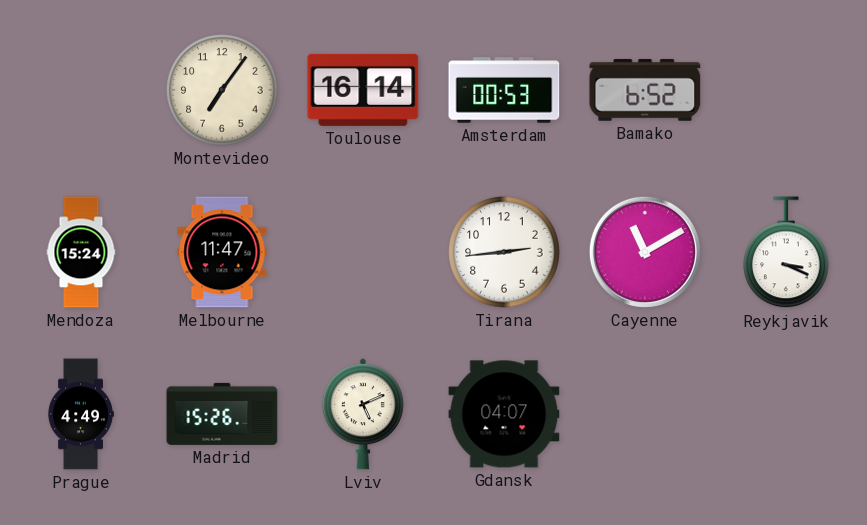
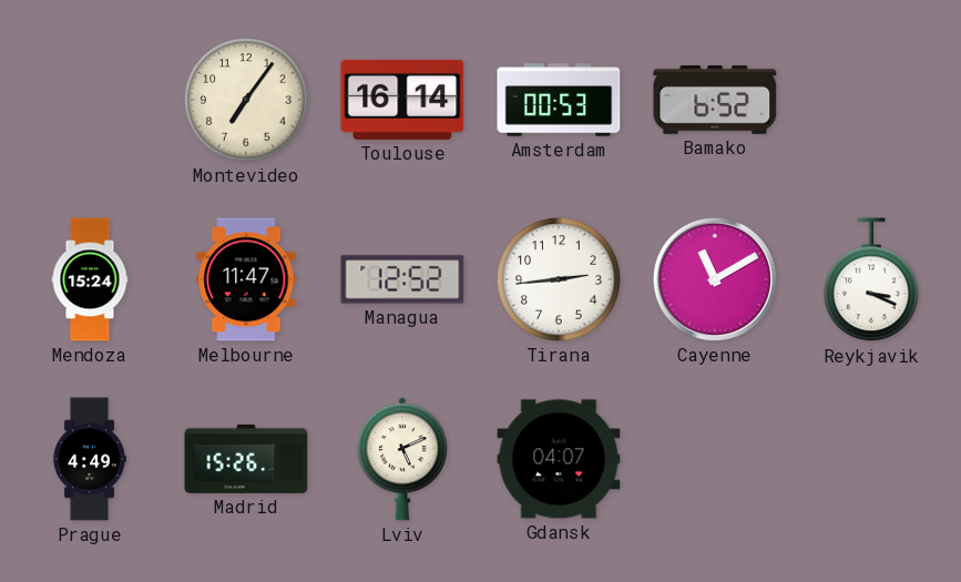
Managua: none -> 12:52 (402, 279)
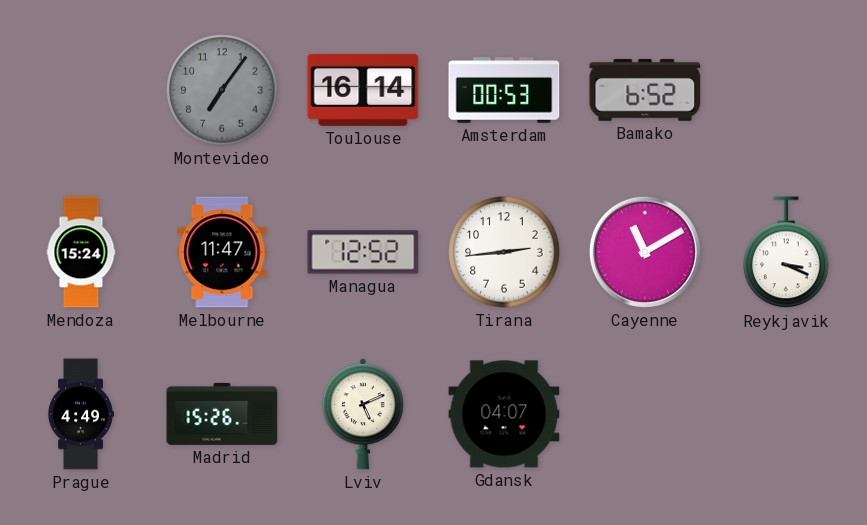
Montevideo dial: cream -> grey (222, 90)
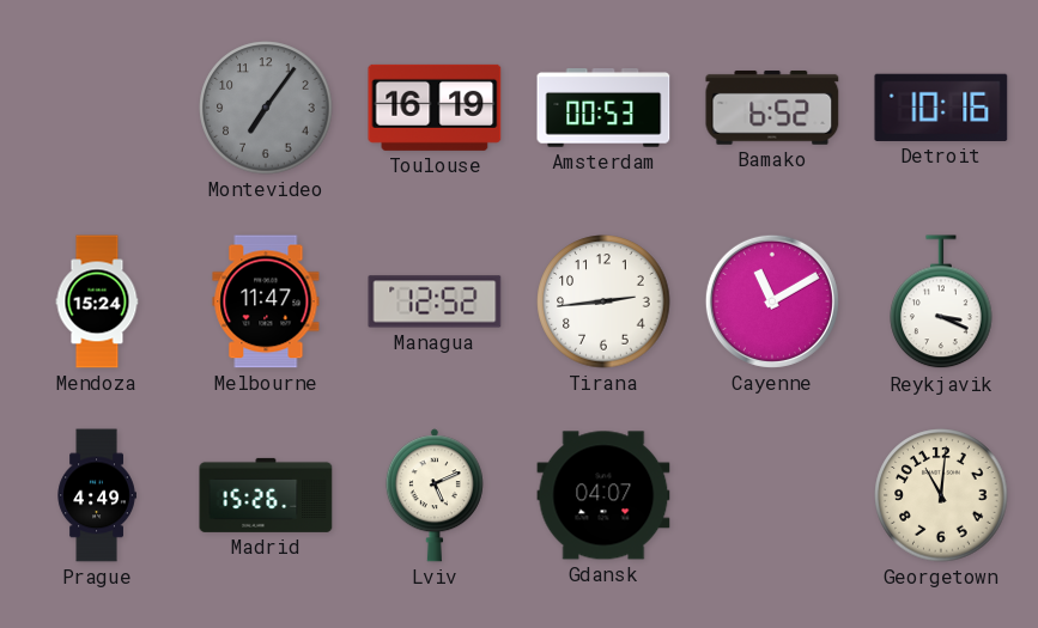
Toulouse: 16:14 -> 16:19 (435, 108)
Detroit: none -> 10:16 (941, 108)
Georgetown: none -> 11:01 (941, 495)
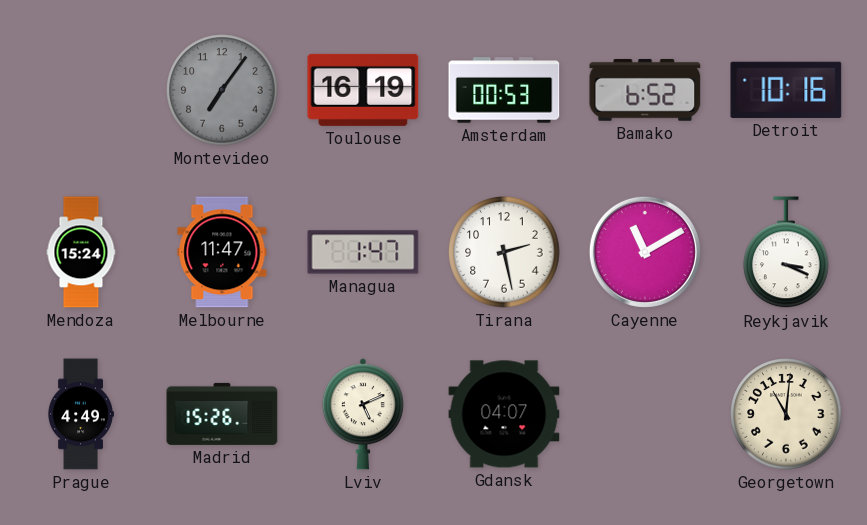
Managua: 12:52 -> 1:47 (363, 252)
Tirana: 2:44 -> 2:28 (504, 252)
